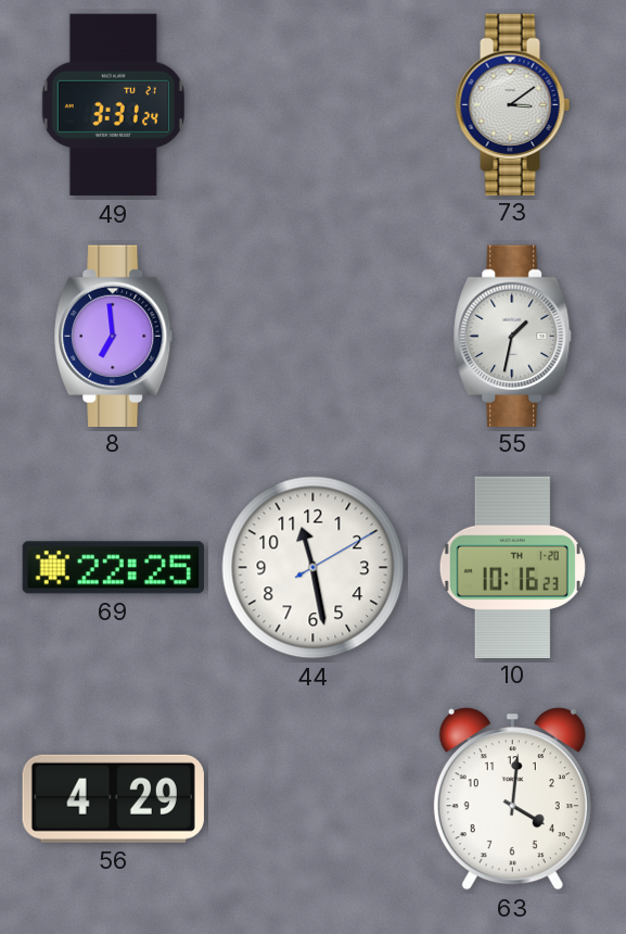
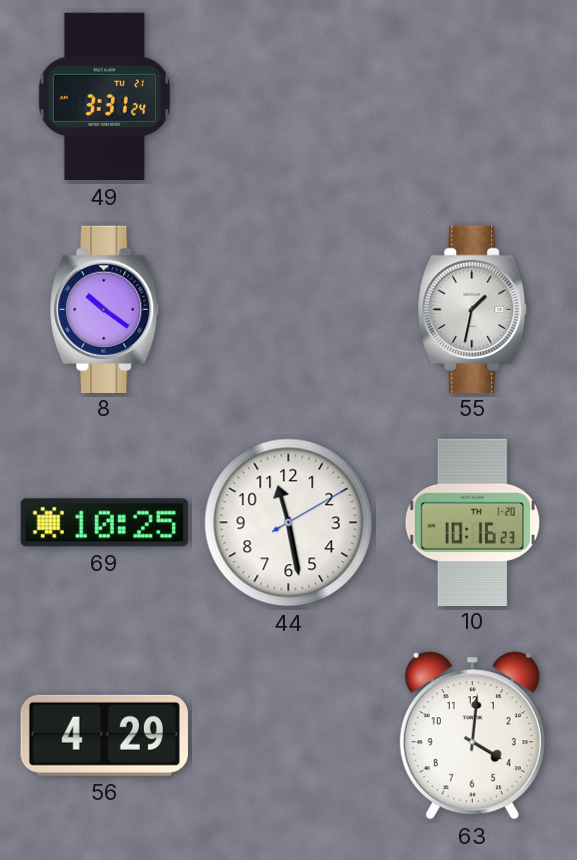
73: 3:09 -> none (513, 104)
8: 6:59 -> 10:21 (105, 309)
69: 22:25 -> 10:25 (104, 523)
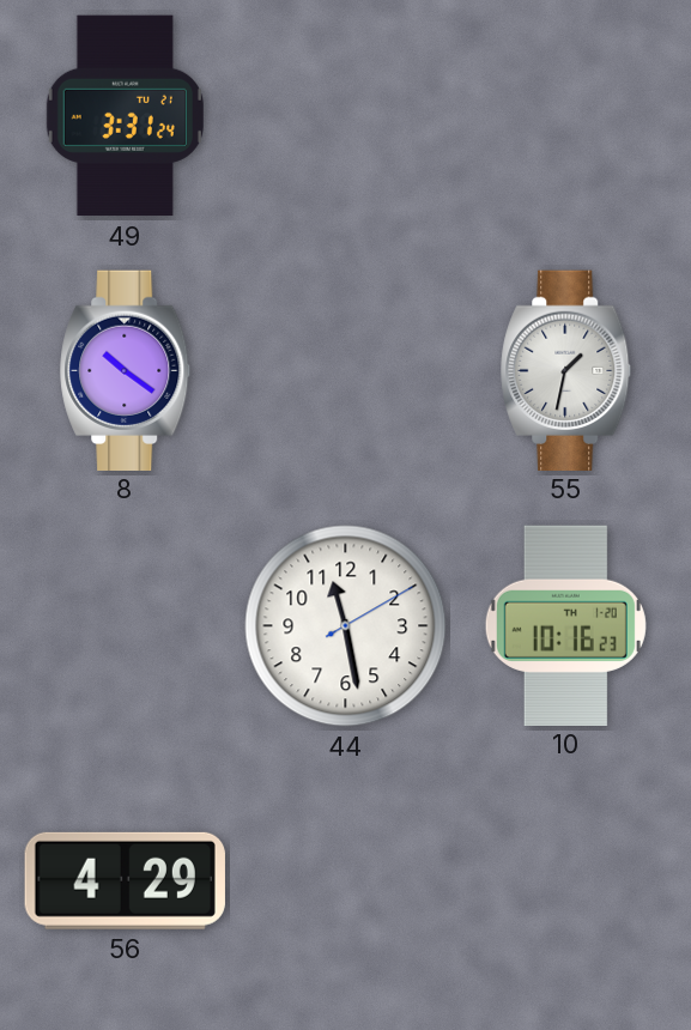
69: 10:25 -> none (104, 523)
63: 4:01 -> none (472, 736)
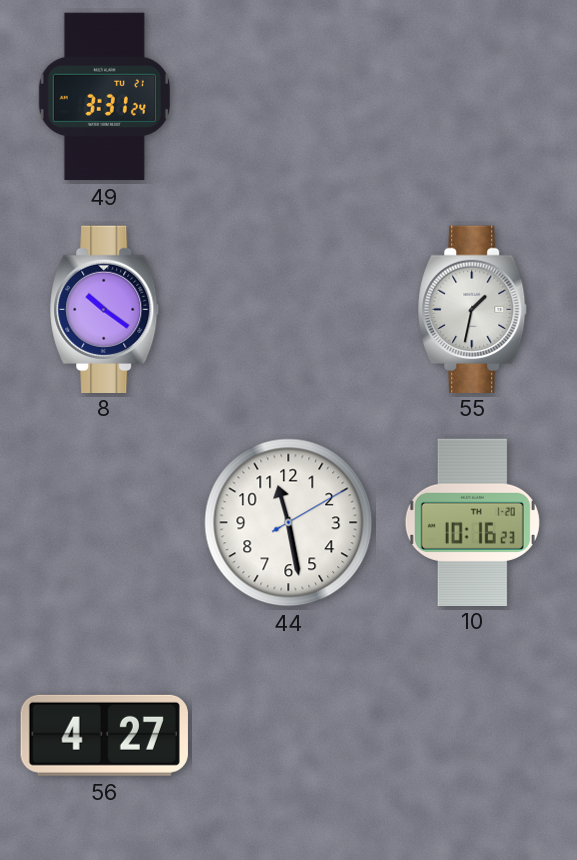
56: 4:29 -> 4:27 (104, 735)
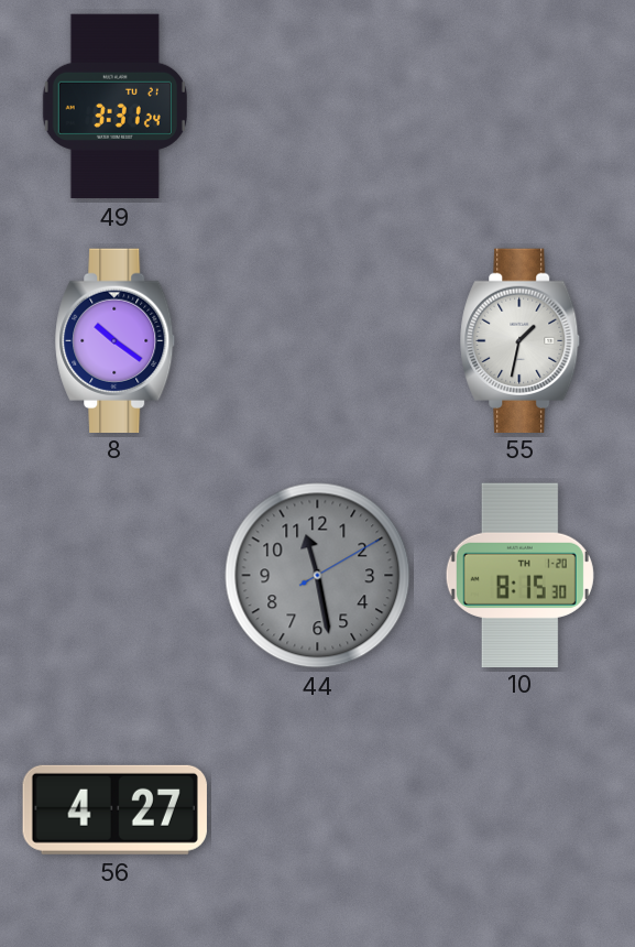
44 dial: white -> grey (318, 576)
10: 10:16 -> 8:15 (519, 575)
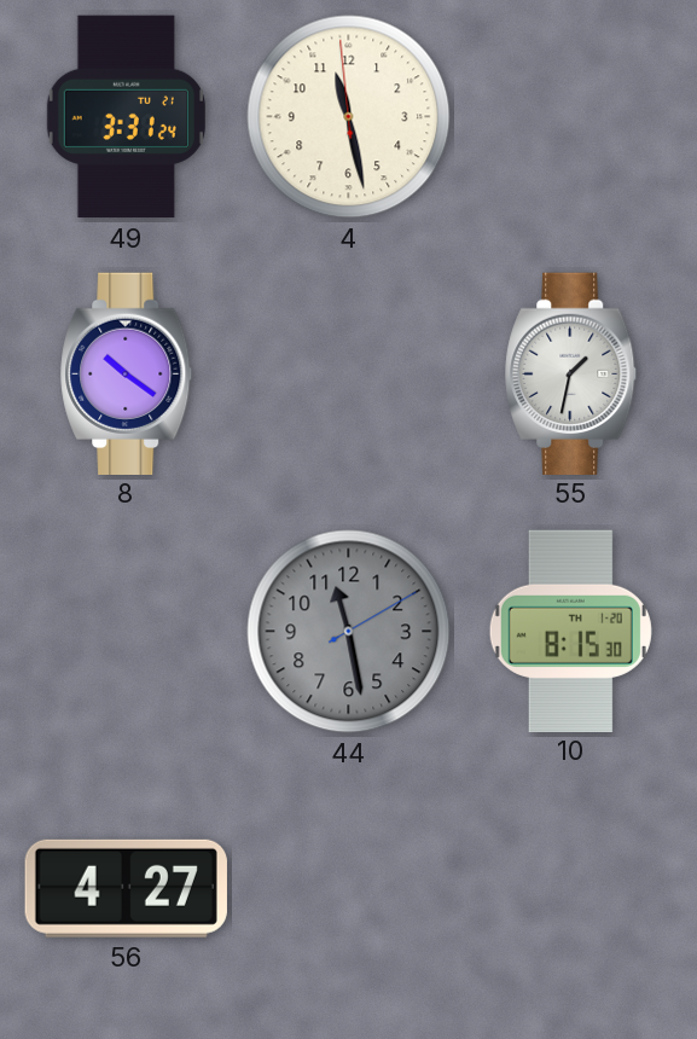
4: none -> 11:27 (349, 117)
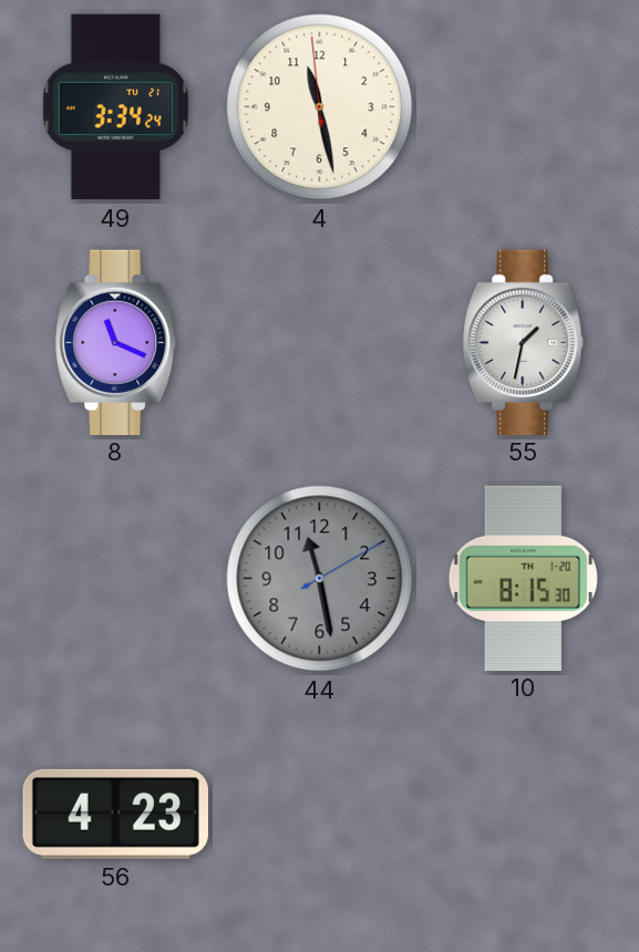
49: 3:31 -> 3:34 (115, 107)
8: 10:21 -> 11:19 (116, 342)
56: 4:27 -> 4:23 (115, 814)
